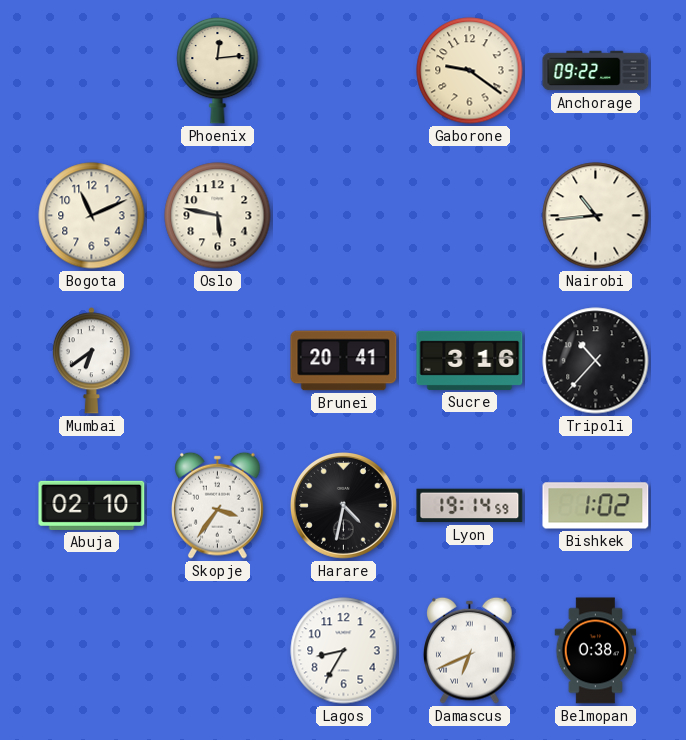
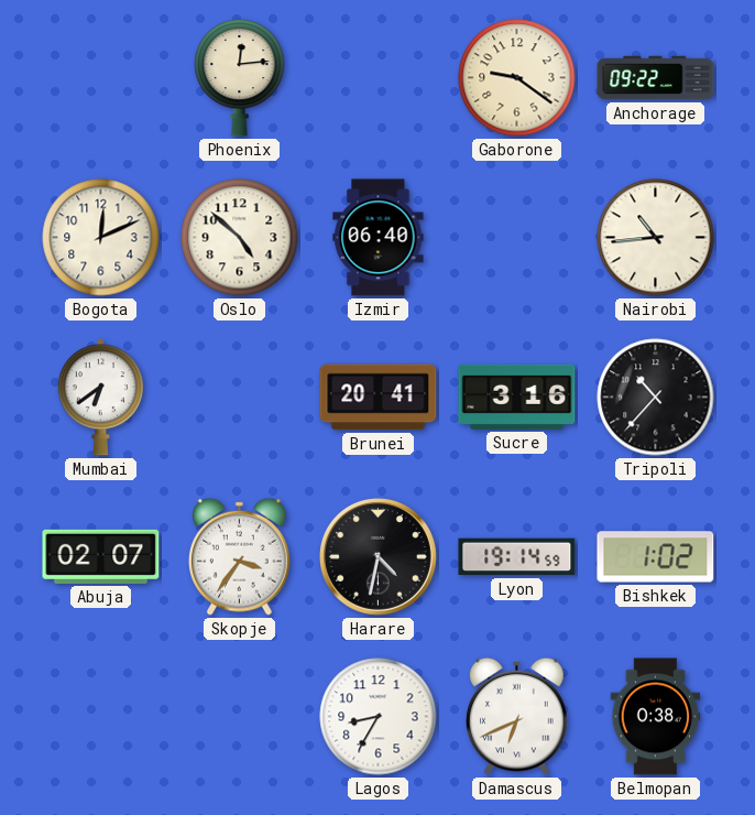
Bogota: 11:11 -> 12:11 (101, 238)
Oslo: 5:47 -> 4:52 (240, 238)
Izmir: none -> 06:40 (379, 238)
Abuja: 02:10 -> 02:07 (101, 556)
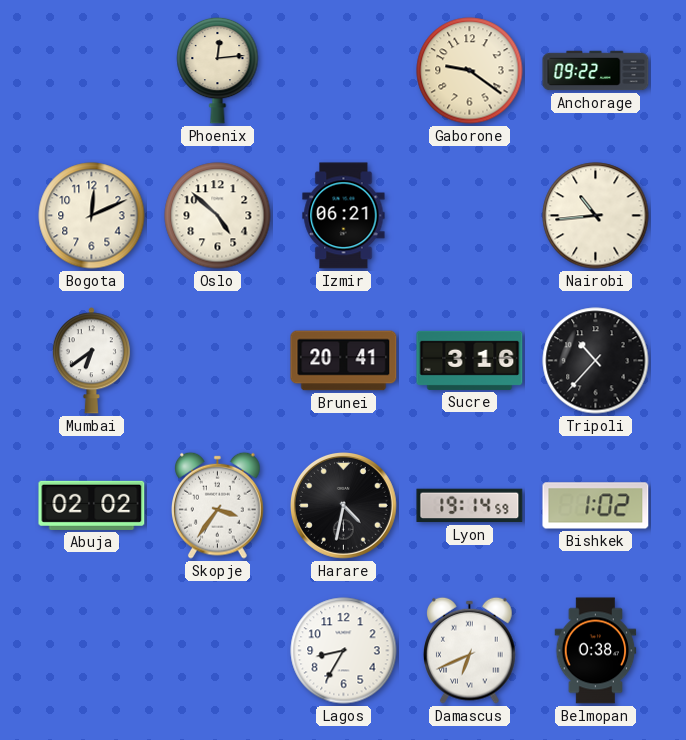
Izmir: 06:40 -> 06:21 (344, 216)
Abuja: 02:07 -> 02:02 (92, 505)
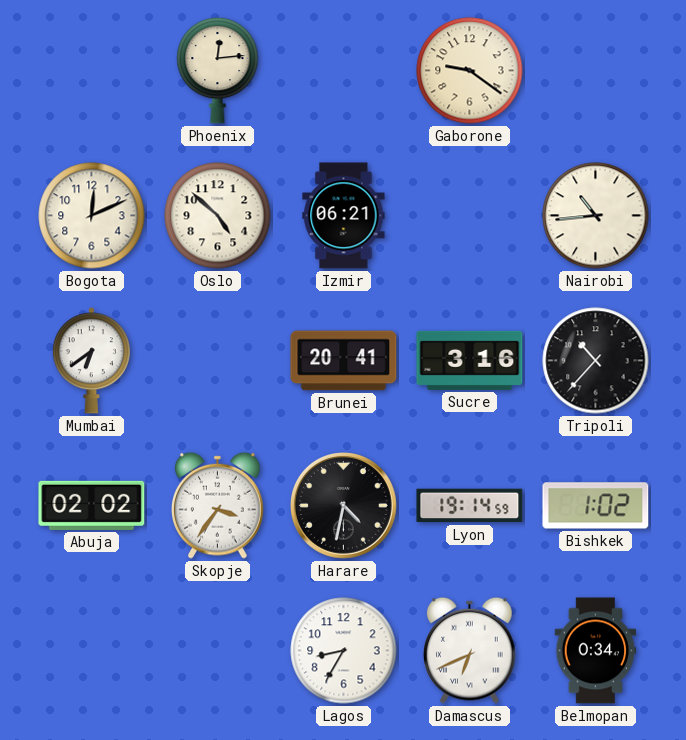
Anchorage: 09:22 -> none (596, 71)
Belmopan: 0:38 -> 0:34 (596, 651)
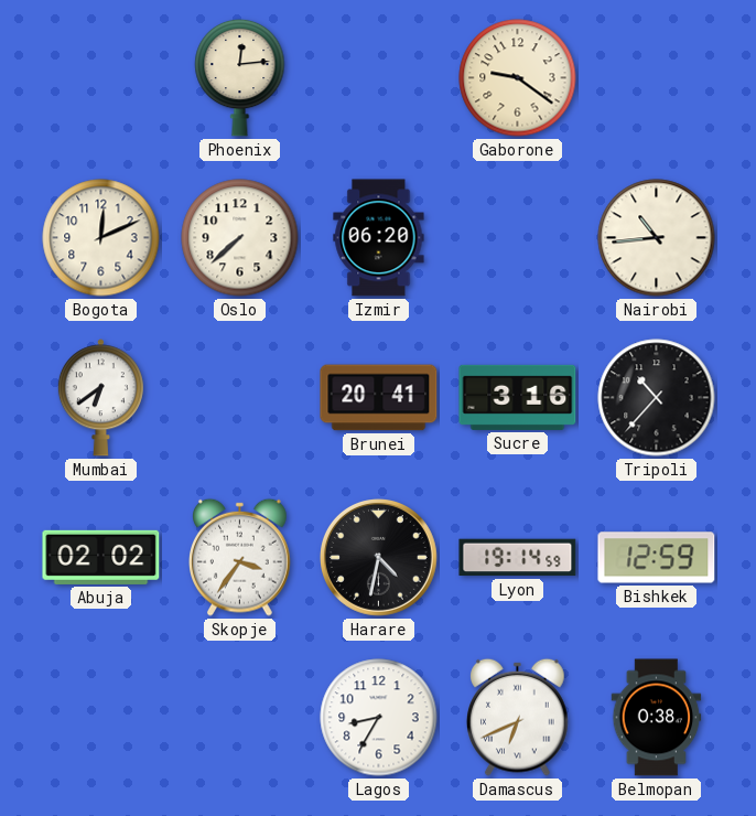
Oslo: 4:52 -> 7:38 (240, 238)
Izmir: 06:21 -> 06:20 (379, 238)
Bishkek: 1:02 -> 12:59 (657, 558)
Belmopan: 0:34 -> 0:38 (657, 718)
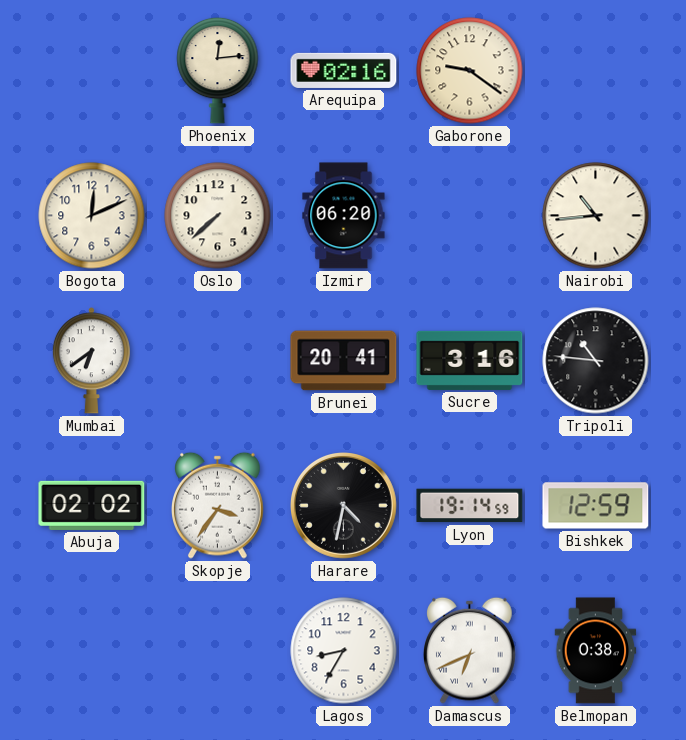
Arequipa: none -> 02:16 (344, 70)
Tripoli: 10:37 -> 10:46 (596, 361)
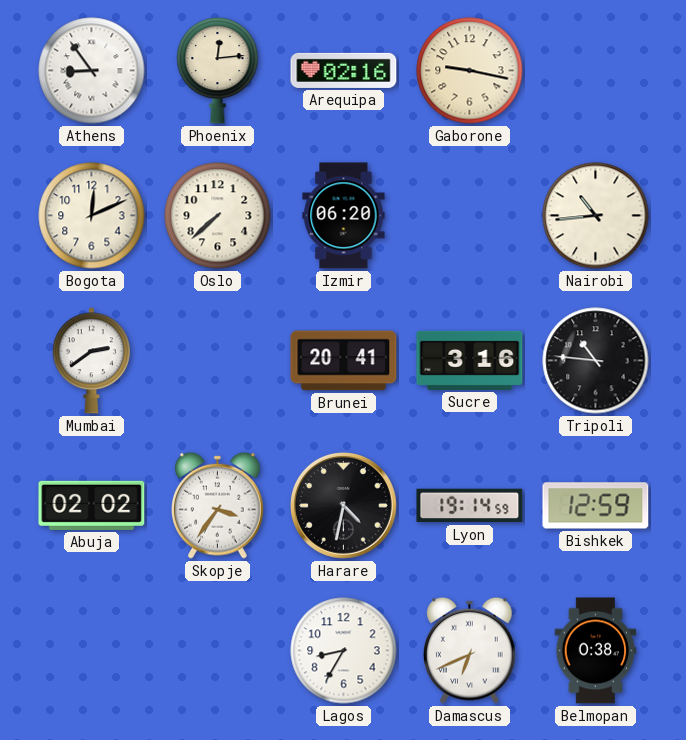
Athens: none -> 8:54 (92, 71)
Gaborone: 9:21 -> 9:17 (470, 71)
Mumbai: 6:39 -> 2:39 (91, 361)
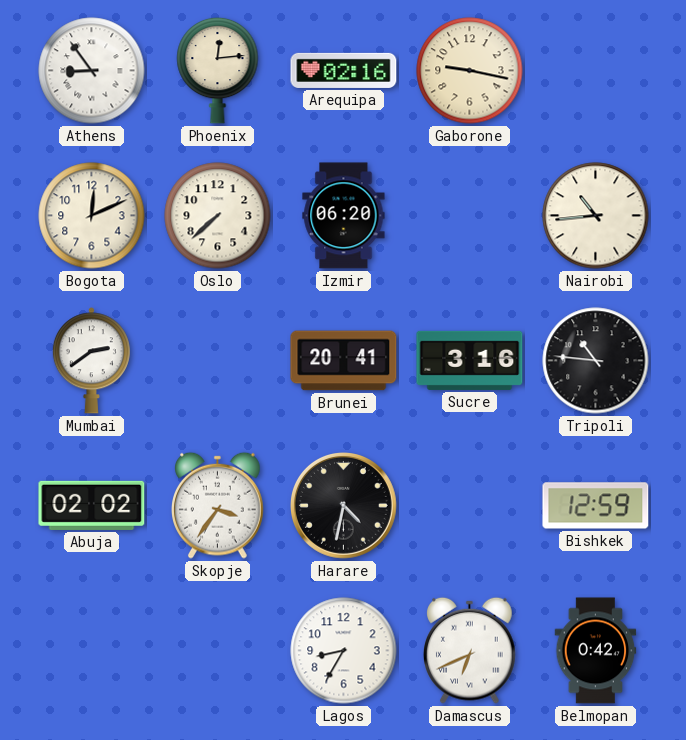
Lyon: 19:14 -> none (470, 506)
Belmopan: 0:38 -> 0:42 (596, 651)
